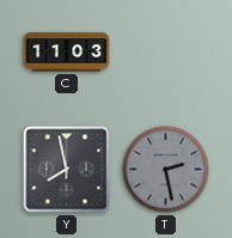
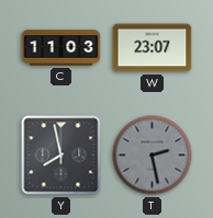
W: none -> 23:07 (153, 48)
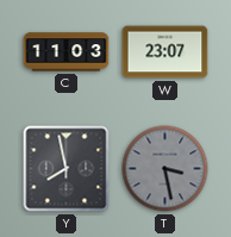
T: 2:28 -> 3:28 (166, 169)
